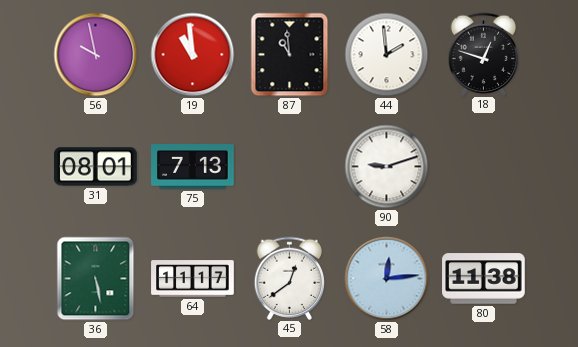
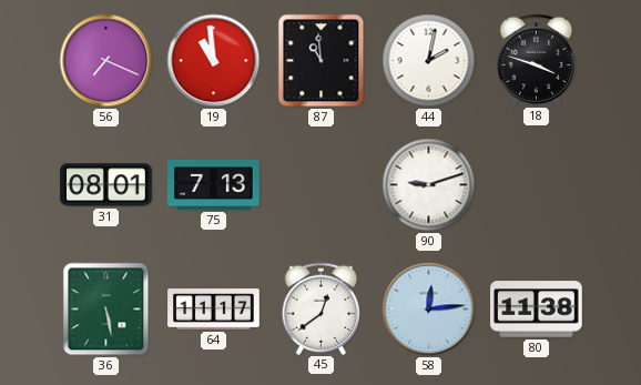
56: 9:58 -> 7:19 (106, 61)
44: 1:59 -> 2:02 (429, 61)
18: 12:48 -> 3:48 (537, 60)
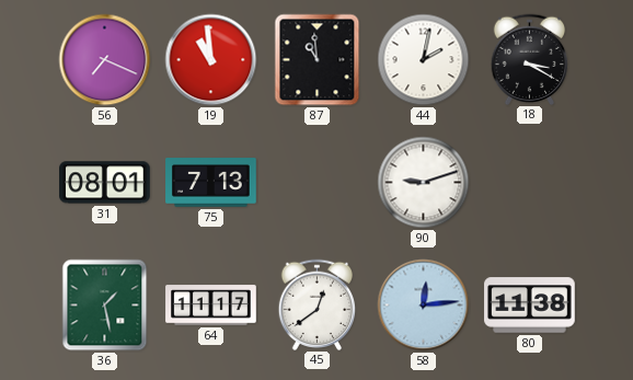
18: 3:48 -> 3:20 (530, 59)
36: 5:28 -> 1:28 (105, 306)
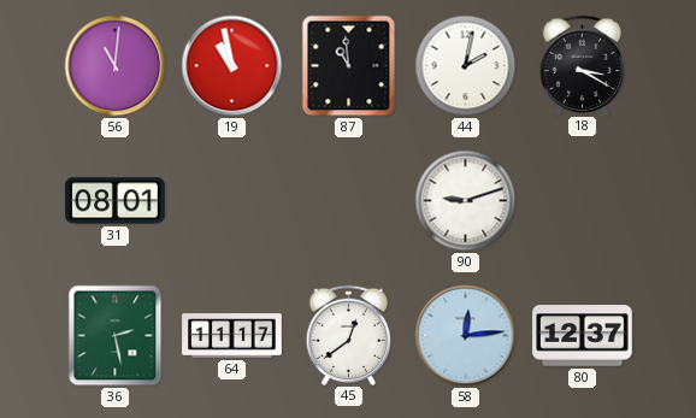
56: 7:19 -> 11:01 (116, 66)
19: 10:59 -> 10:58 (232, 66)
75: 7:13 -> none (211, 183)
36: 1:28 -> 2:28 (116, 336)
80: 11:38 -> 12:37 (583, 336)
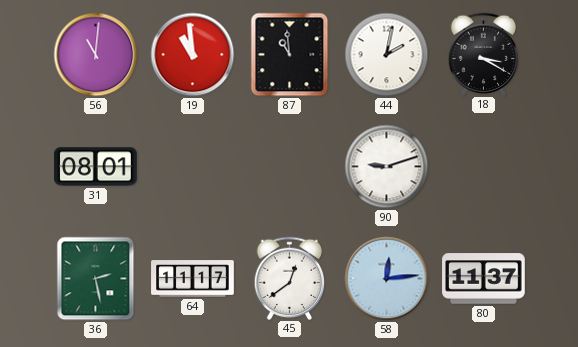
19: 10:58 -> 10:59 (193, 55)
80: 12:37 -> 11:37 (484, 279)
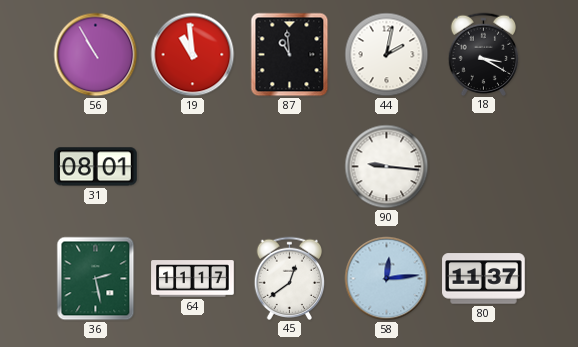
56: 11:01 -> 10:55 (96, 55)
90: 9:12 -> 9:16 (387, 167)
